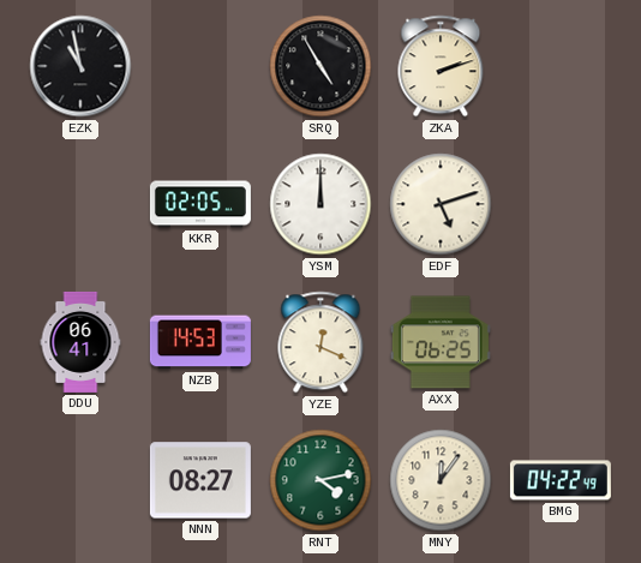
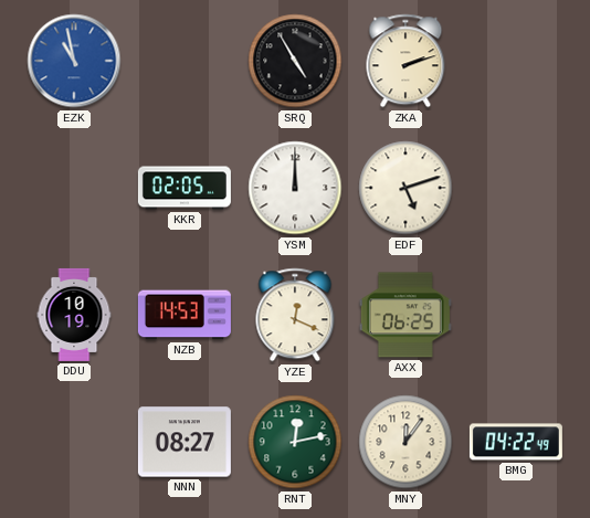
EZK dial: black -> blue (74, 61)
DDU: 06:41 -> 10:19 (74, 315)
RNT: 4:13 -> 12:13 (295, 442)
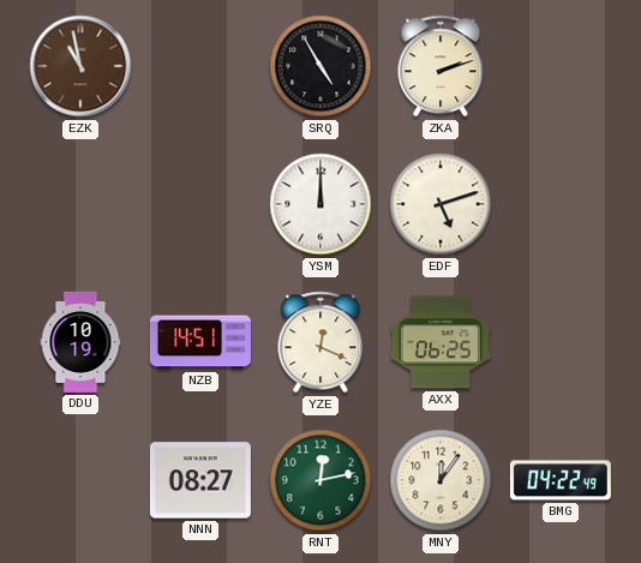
EZK dial: blue -> brown (80, 66)
KKR: 02:05 -> none (185, 188)
NZB: 14:53 -> 14:51 (200, 342)
